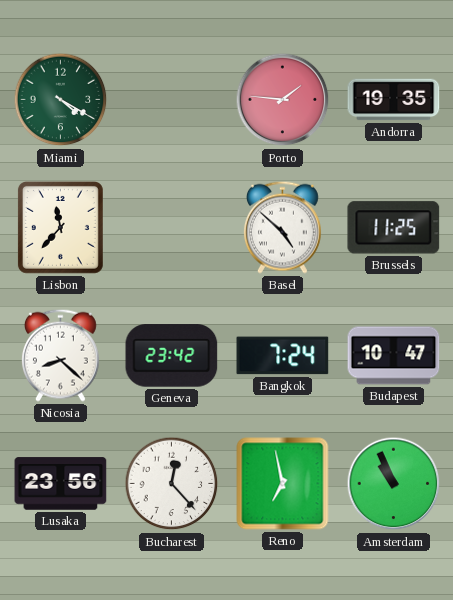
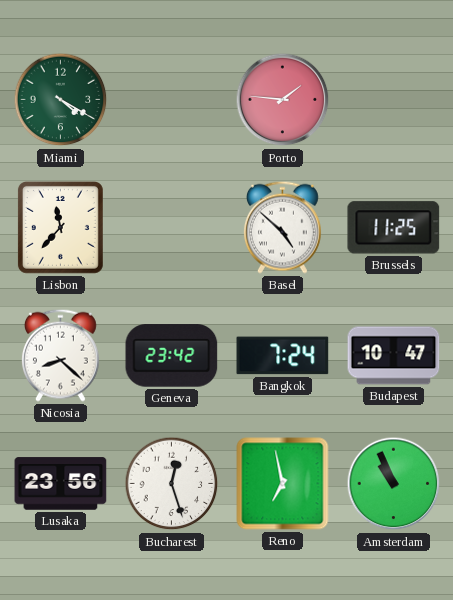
Andorra: 19:35 -> none (394, 100)
Bucharest: 12:23 -> 12:27 (172, 484)
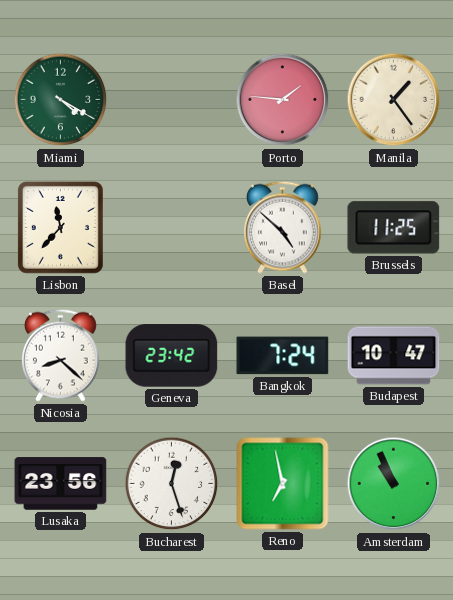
Manila: none -> 1:24 (394, 100)
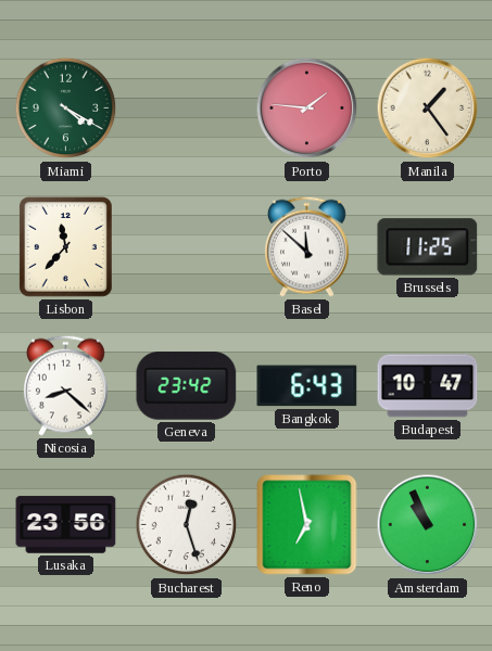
Basel: 4:52 -> 11:52 (306, 246)
Bangkok: 7:24 -> 6:43 (307, 386)
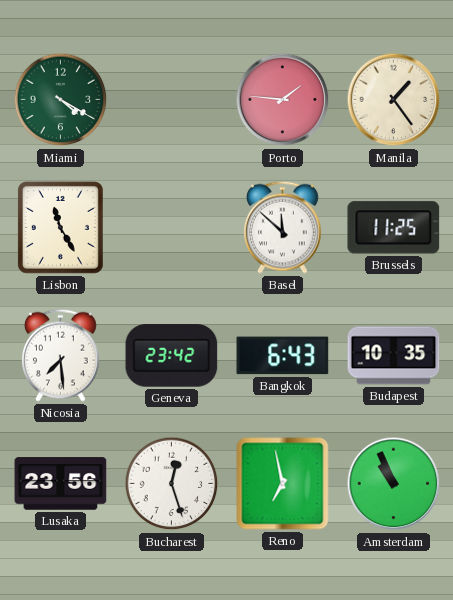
Lisbon: 11:37 -> 11:25 (60, 227)
Nicosia: 8:22 -> 7:29 (60, 355)
Budapest: 10:47 -> 10:35 (394, 356)
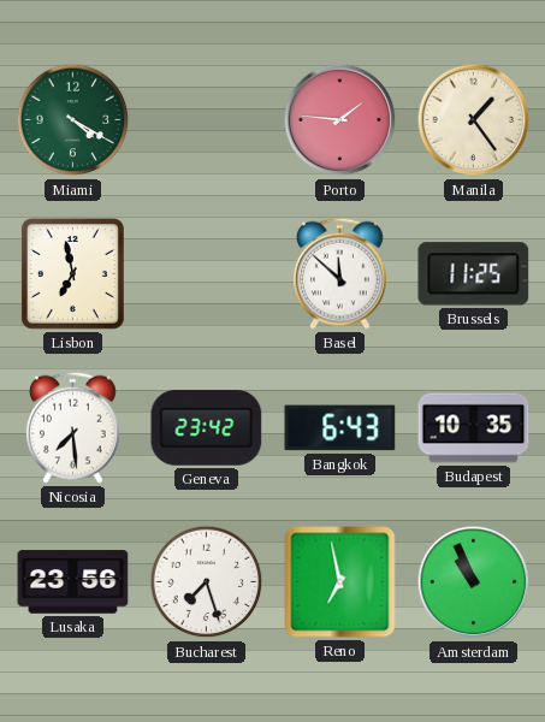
Lisbon: 11:25 -> 6:58 (72, 273)
Bucharest: 12:27 -> 7:27 (207, 582)
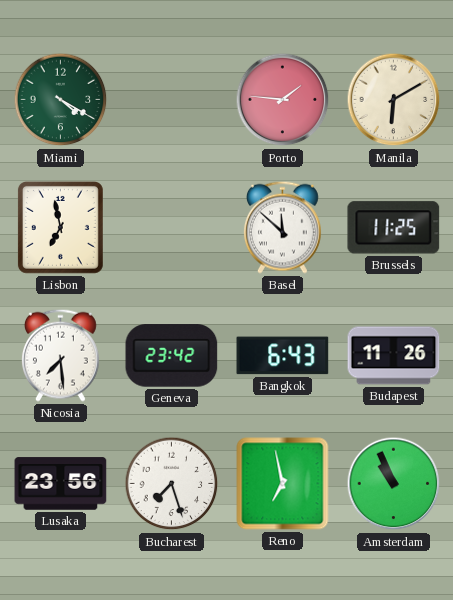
Manila: 1:24 -> 6:10 (394, 100)
Budapest: 10:35 -> 11:26 (394, 356)
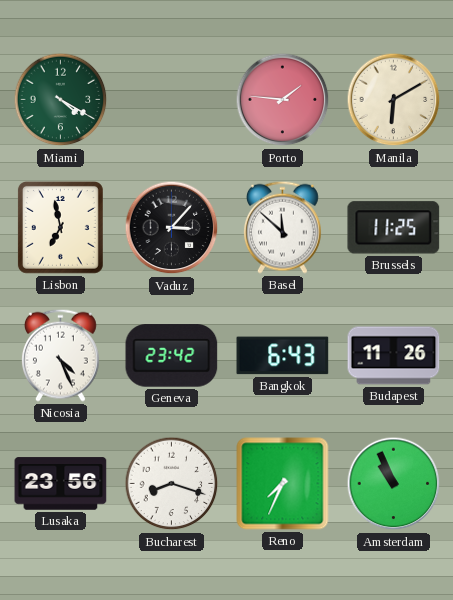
Vaduz: none -> 3:07 (172, 228)
Nicosia: 7:29 -> 4:26 (60, 355)
Bucharest: 7:27 -> 8:18 (172, 484)
Reno: 6:58 -> 7:34 (283, 484)
